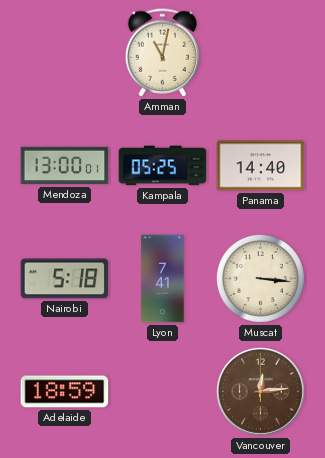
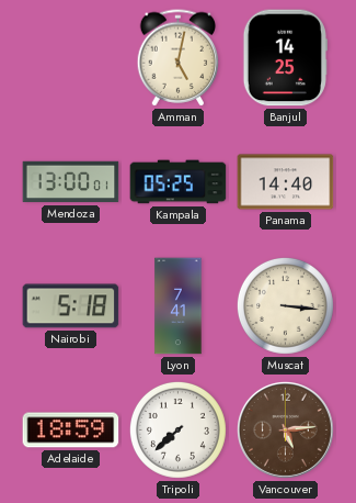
Amman: 11:02 -> 5:02 (179, 58)
Banjul: none -> 14:25 (285, 58)
Tripoli: none -> 7:38 (177, 429)
Vancouver: 12:14 -> 5:14 (285, 429)
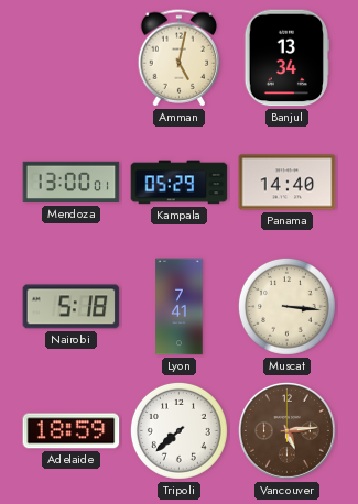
Banjul: 14:25 -> 13:34 (286, 58)
Kampala: 05:25 -> 05:29 (180, 183)
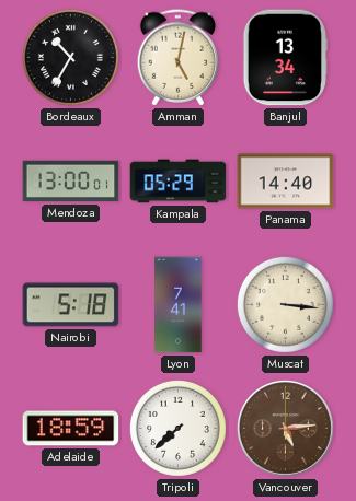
Bordeaux: none -> 10:35 (70, 57)
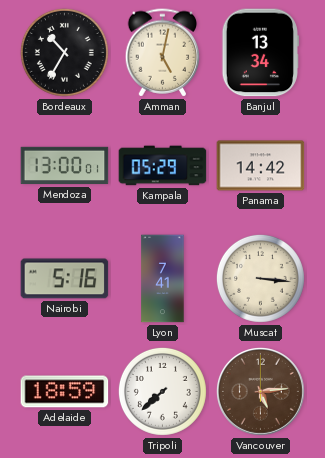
Panama: 14:40 -> 14:42 (261, 166)
Nairobi: 5:18 -> 5:16 (65, 279)
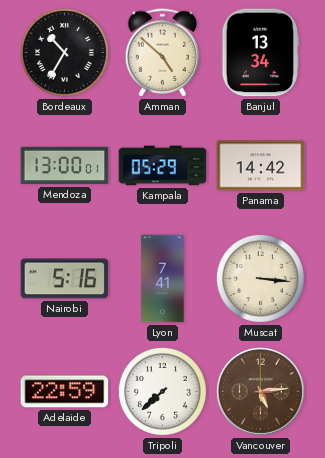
Amman: 5:02 -> 4:52 (163, 53)
Adelaide: 18:59 -> 22:59 (65, 392)
